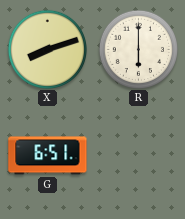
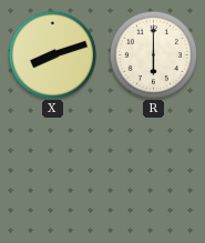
G: 6:51 -> none (48, 156)
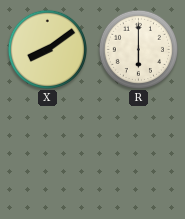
X: 8:12 -> 8:09 (47, 49)
